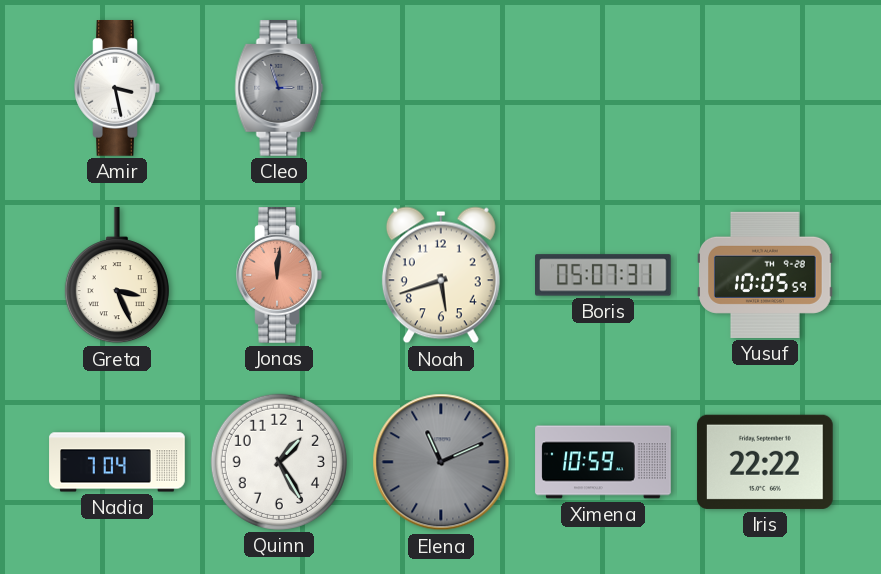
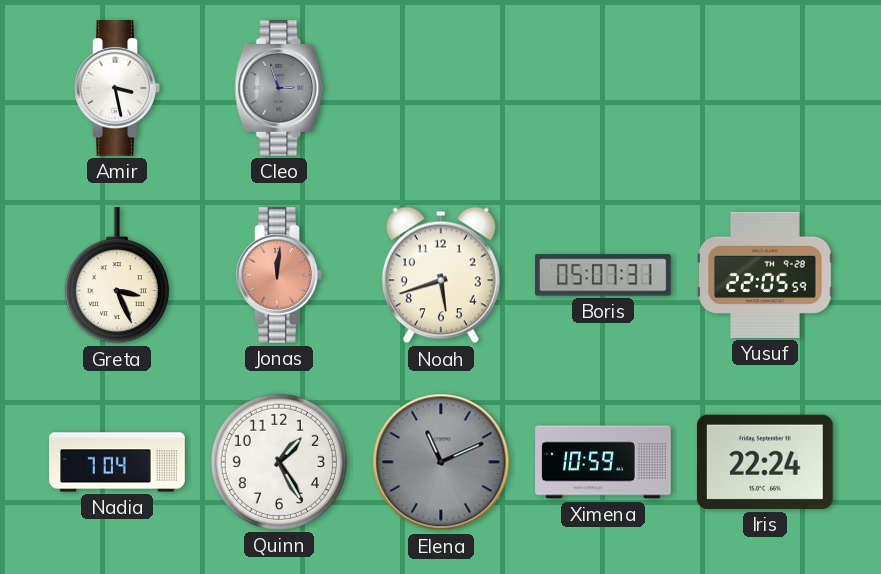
Yusuf: 10:05 -> 22:05 (766, 275)
Iris: 22:22 -> 22:24 (765, 462)
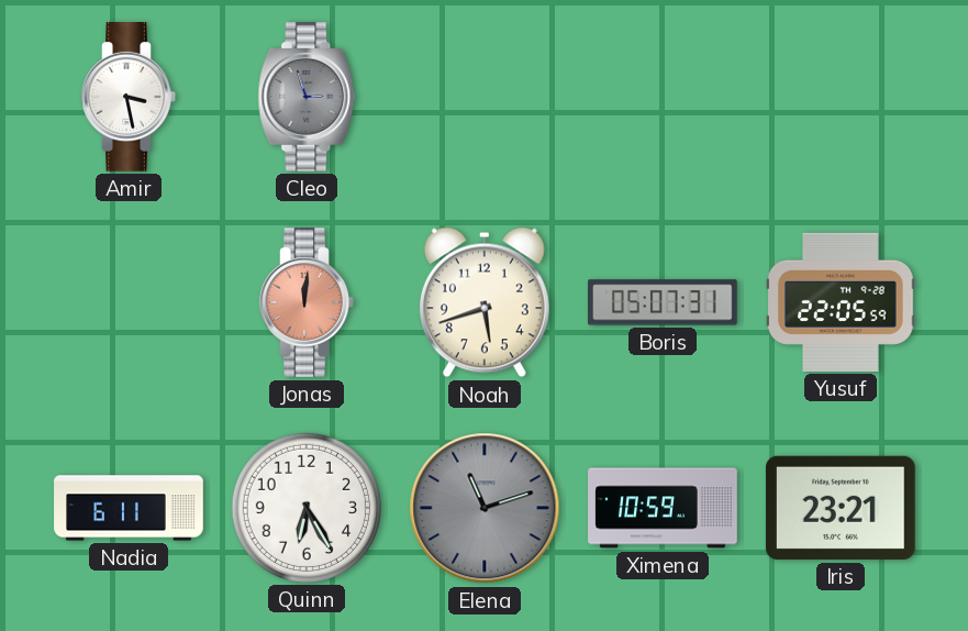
Greta: 3:26 -> none (117, 276)
Nadia: 7:04 -> 6:11 (129, 508)
Quinn: 1:25 -> 6:25 (307, 508)
Elena: 11:11 -> 11:12 (485, 508)
Iris: 22:24 -> 23:21 (841, 508)
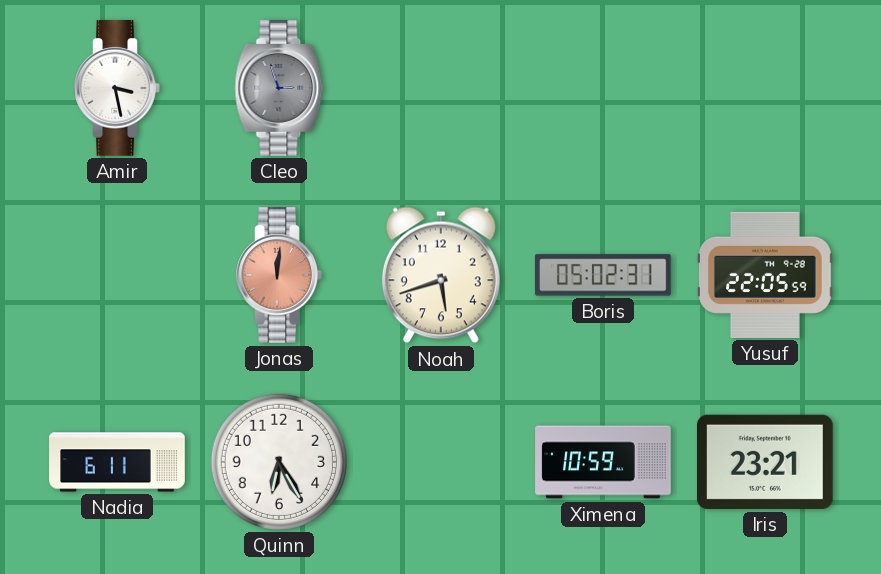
Boris: 05:07 -> 05:02 (604, 275)
Elena: 11:12 -> none (485, 508)
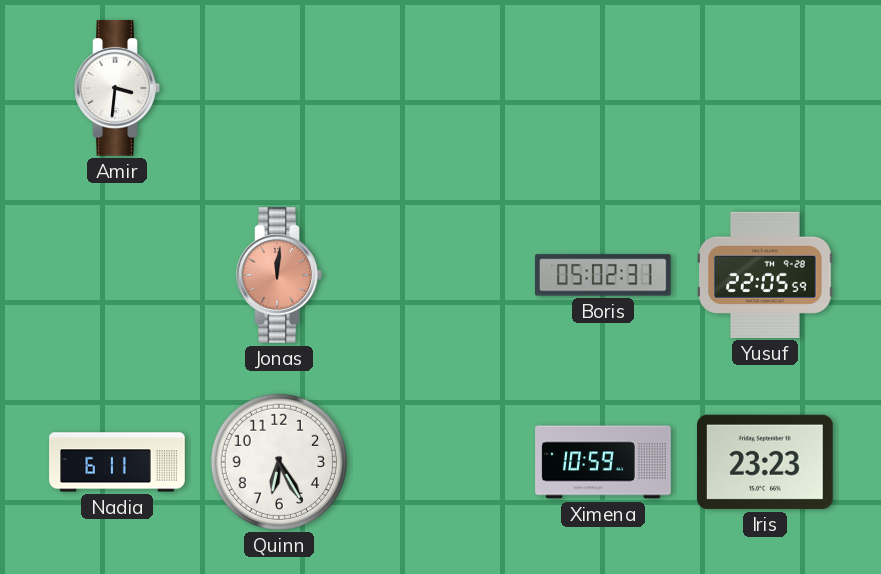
Amir: 3:28 -> 3:31 (117, 89)
Cleo: 2:57 -> none (279, 89)
Noah: 5:42 -> none (441, 275)
Iris: 23:21 -> 23:23 (765, 462)
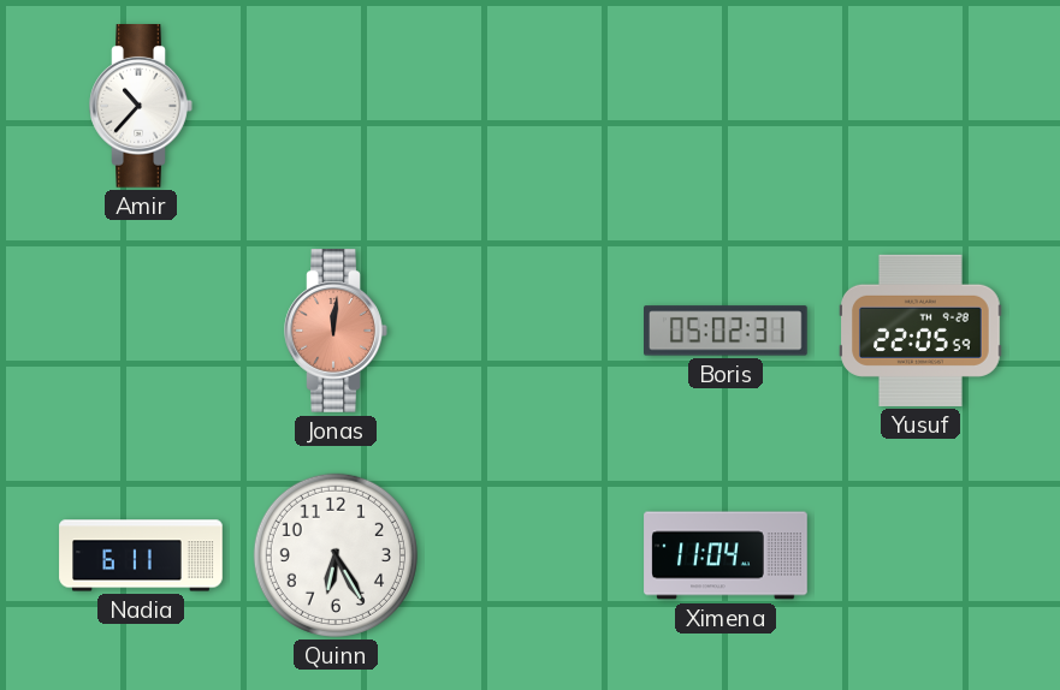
Amir: 3:31 -> 10:37 (141, 107)
Ximena: 10:59 -> 11:04 (726, 555)
Iris: 23:23 -> none (765, 462)
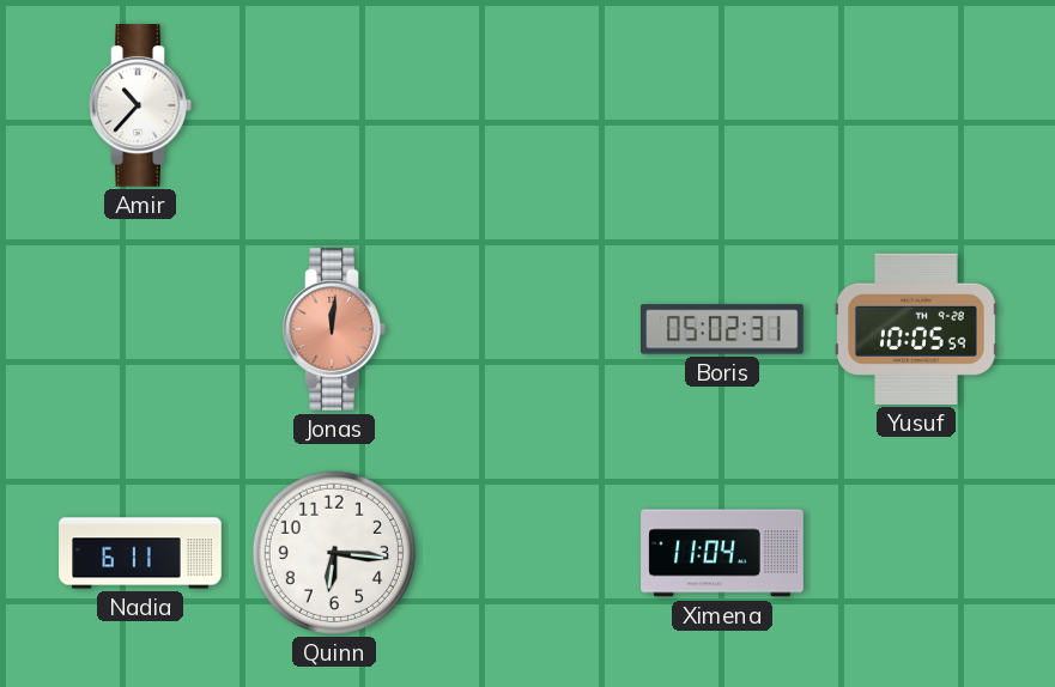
Yusuf: 22:05 -> 10:05 (917, 329)
Quinn: 6:25 -> 6:16 (334, 553)
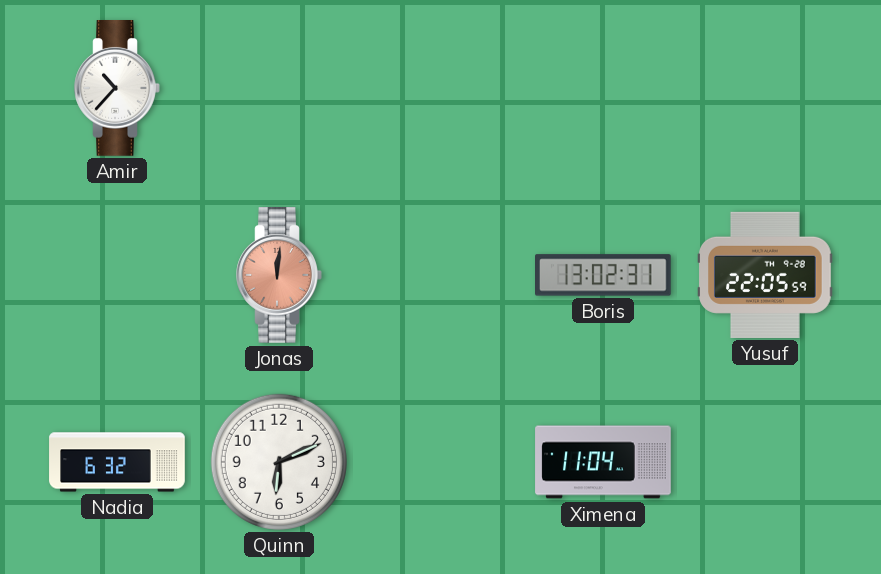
Boris: 05:02 -> 13:02 (604, 275)
Yusuf: 10:05 -> 22:05 (766, 275)
Nadia: 6:11 -> 6:32 (117, 462)
Quinn: 6:16 -> 6:11 (279, 462)
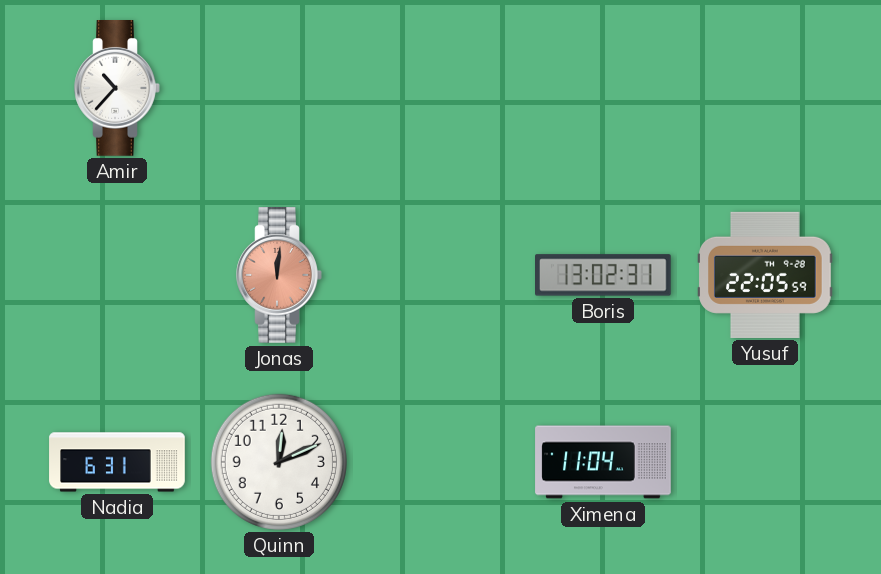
Nadia: 6:32 -> 6:31 (117, 462)
Quinn: 6:11 -> 12:11 (279, 462)
